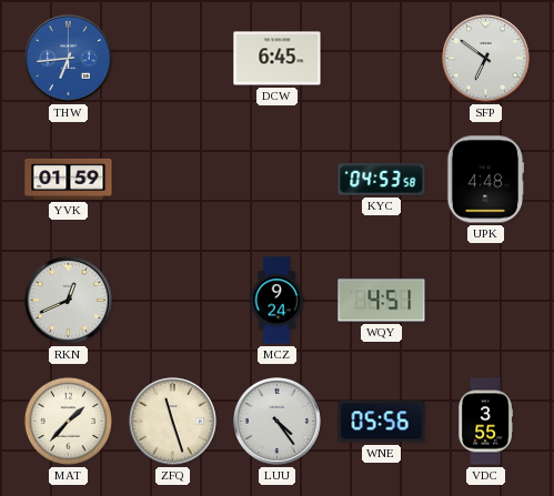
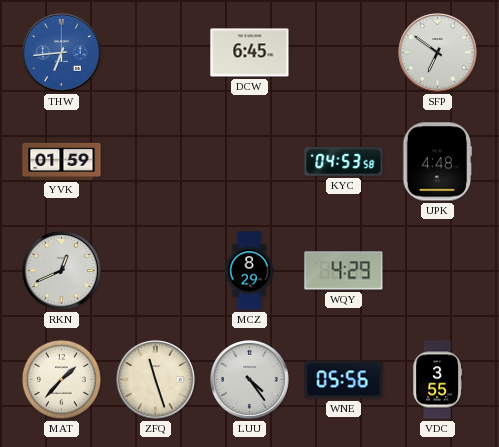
MCZ: 9:24 -> 8:29 (249, 271)
WQY: 4:51 -> 4:29 (344, 271)
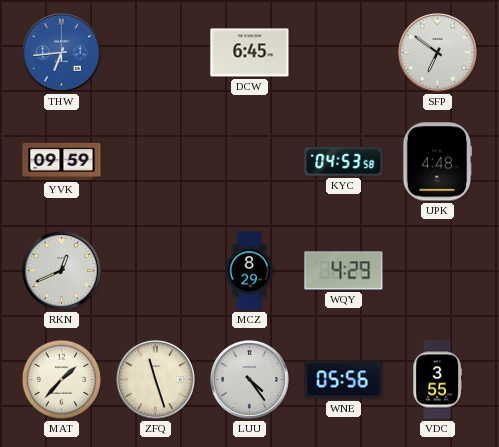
YVK: 01:59 -> 09:59 (62, 161)
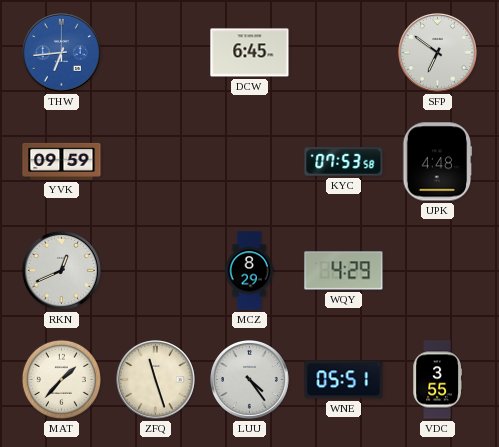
KYC: 04:53 -> 07:53 (344, 162)
WNE: 05:56 -> 05:51 (344, 380)
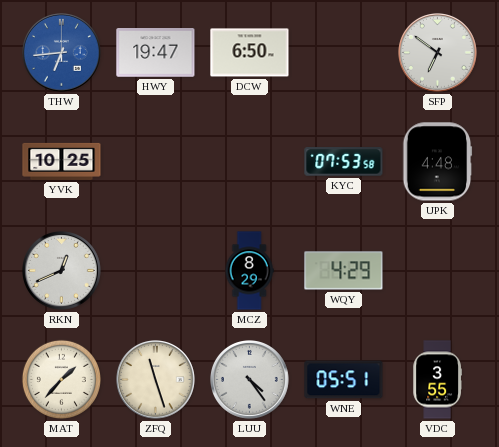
HWY: none -> 19:47 (156, 53)
DCW: 6:45 -> 6:50 (250, 53)
YVK: 09:59 -> 10:25 (62, 161)
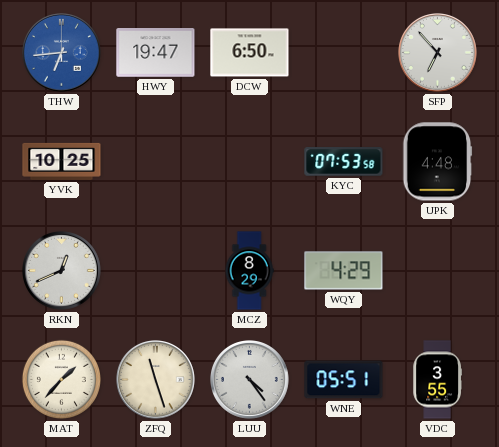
SFP: 6:51 -> 6:53 (438, 53)
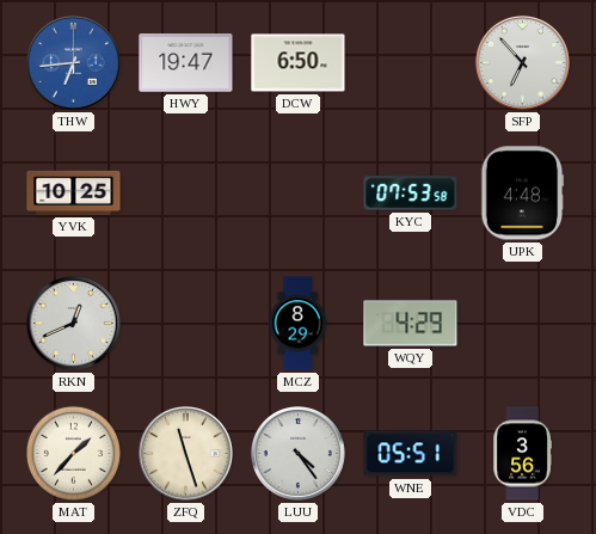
VDC: 3:55 -> 3:56 (522, 454)
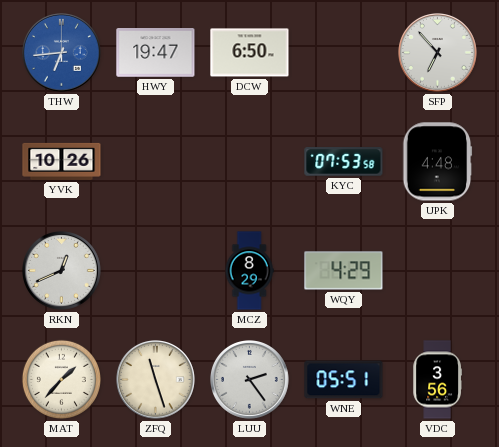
YVK: 10:25 -> 10:26 (62, 161)
LUU: 4:24 -> 2:24 (250, 380)
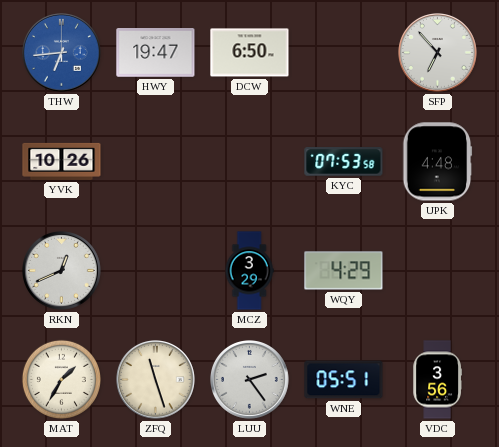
MCZ: 8:29 -> 3:29 (249, 271)
MAT: 1:37 -> 1:35 (61, 379)
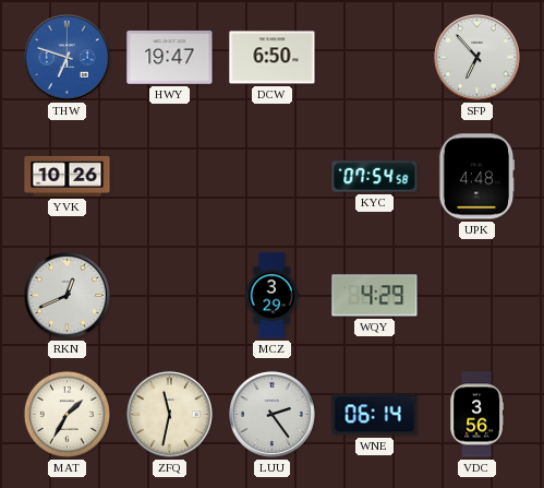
THW: 6:44 -> 6:48 (68, 58)
KYC: 07:53 -> 07:54 (375, 177)
ZFQ: 11:27 -> 11:32 (170, 415)
WNE: 05:51 -> 06:14 (375, 415)
